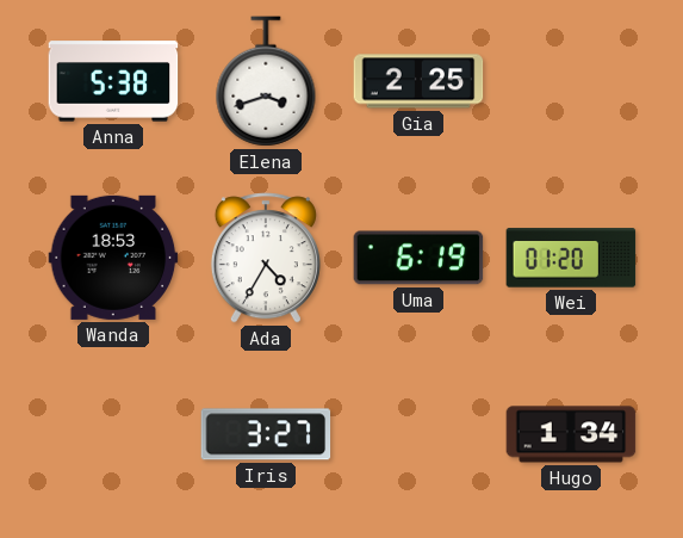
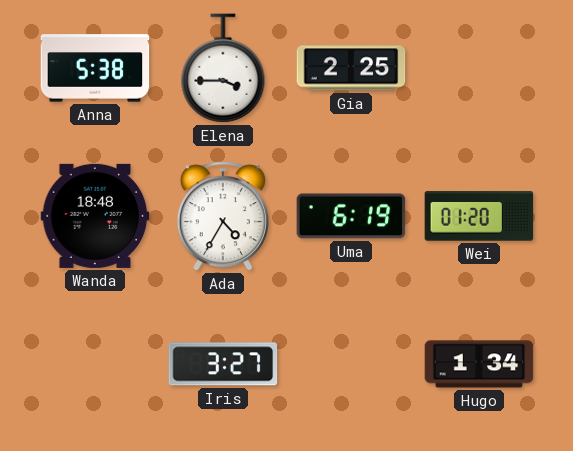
Elena: 3:42 -> 3:45 (223, 68)
Wanda: 18:53 -> 18:48 (95, 216)
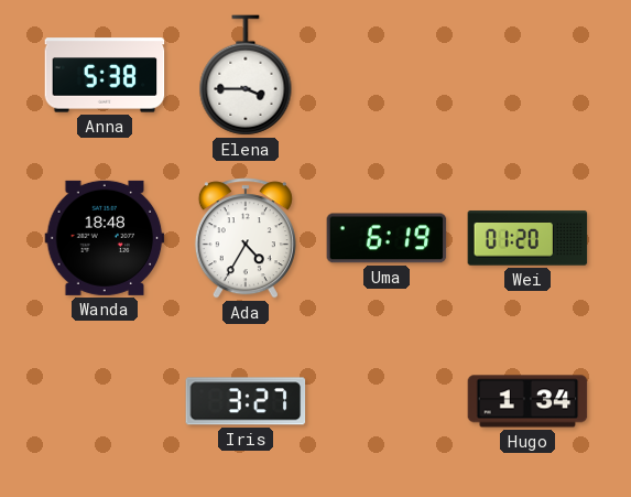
Gia: 2:25 -> none (351, 68)
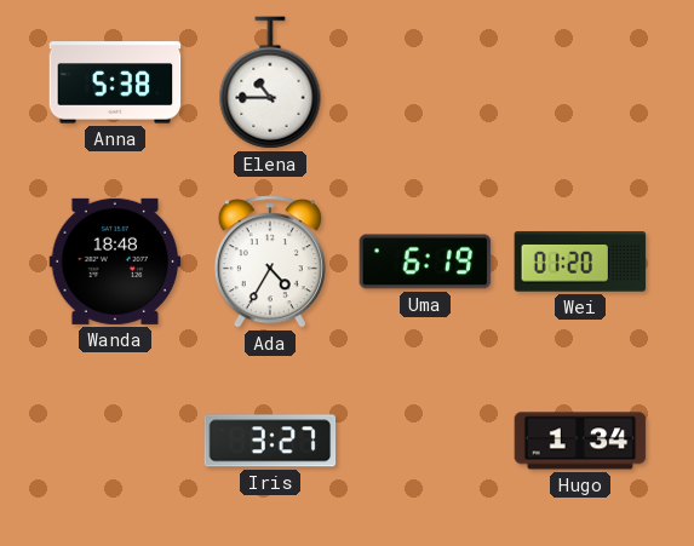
Elena: 3:45 -> 10:45 (270, 82)
